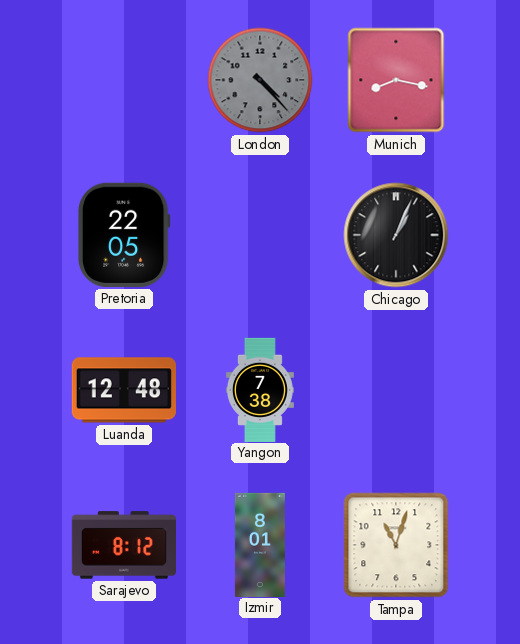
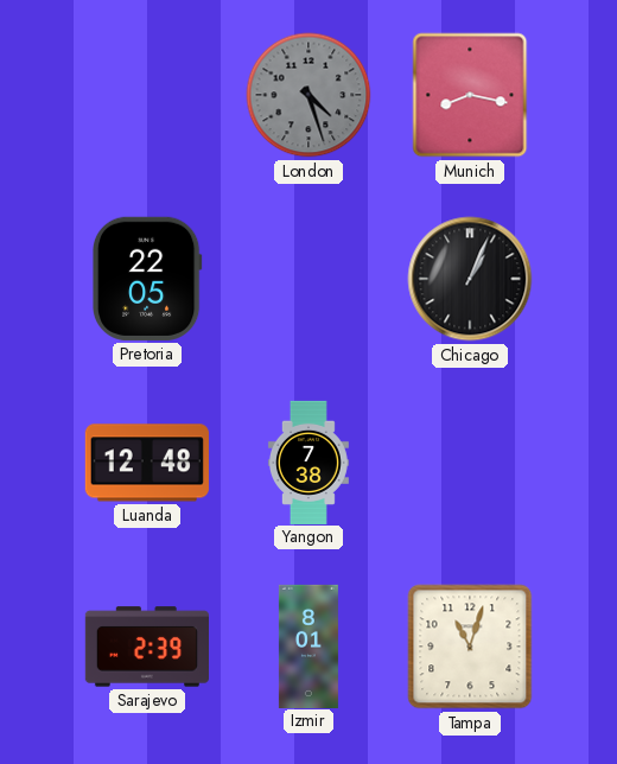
London: 4:23 -> 4:27 (308, 95)
Sarajevo: 8:12 -> 2:39 (146, 647)
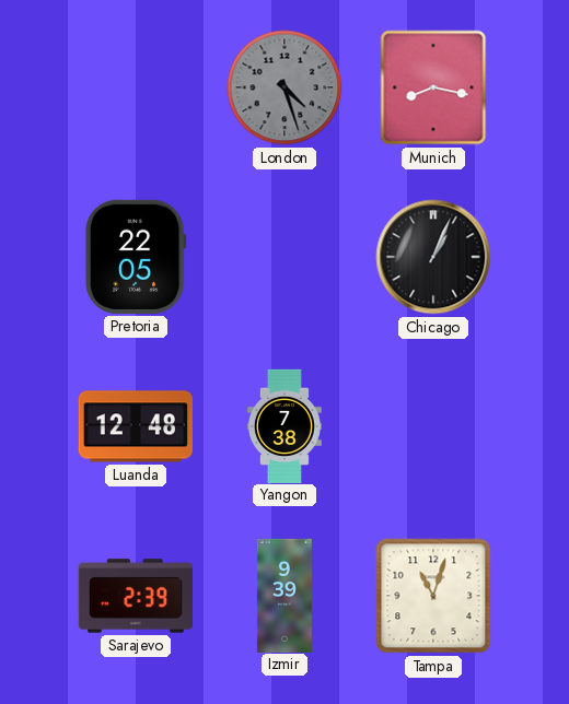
Izmir: 8:01 -> 9:39 (284, 595)
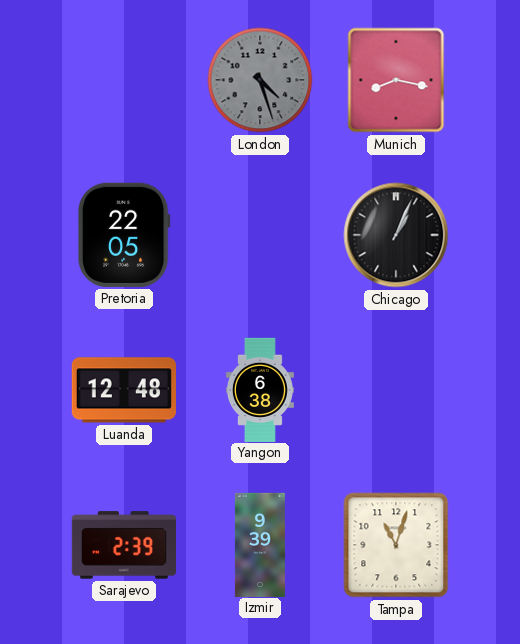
Yangon: 7:38 -> 6:38 (260, 389)
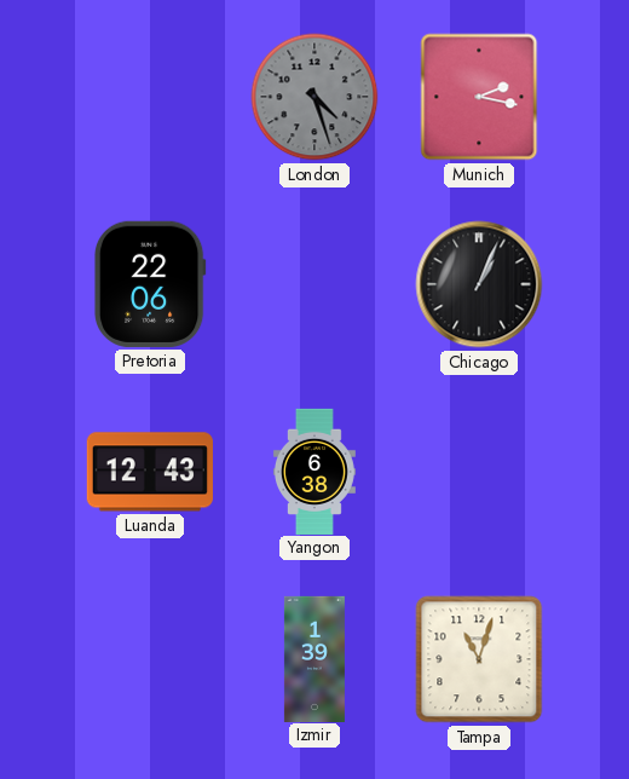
Munich: 8:17 -> 2:17 (479, 97)
Pretoria: 22:05 -> 22:06 (150, 284)
Luanda: 12:48 -> 12:43 (150, 472)
Sarajevo: 2:39 -> none (123, 545)
Izmir: 9:39 -> 1:39 (314, 658)
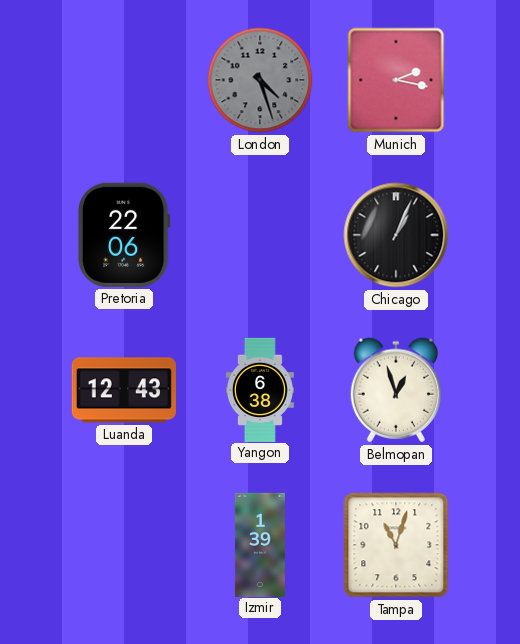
Belmopan: none -> 12:57 (395, 390)
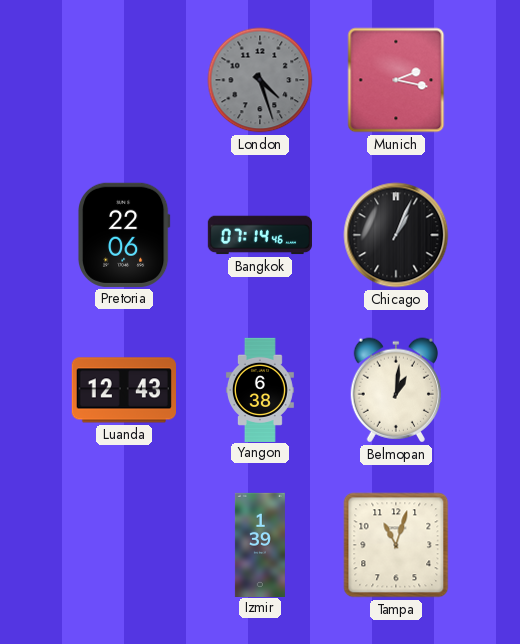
Bangkok: none -> 07:14 (260, 235)
Belmopan: 12:57 -> 1:01 (395, 390)
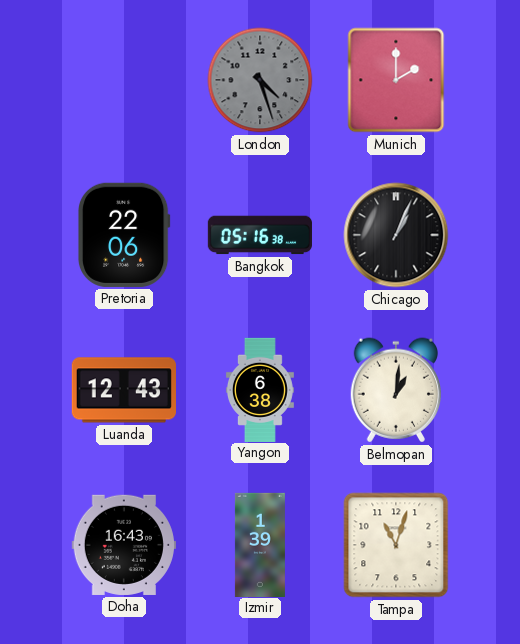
Munich: 2:17 -> 2:00 (396, 80)
Bangkok: 07:14 -> 05:16 (260, 235)
Doha: none -> 16:43 (124, 545)
